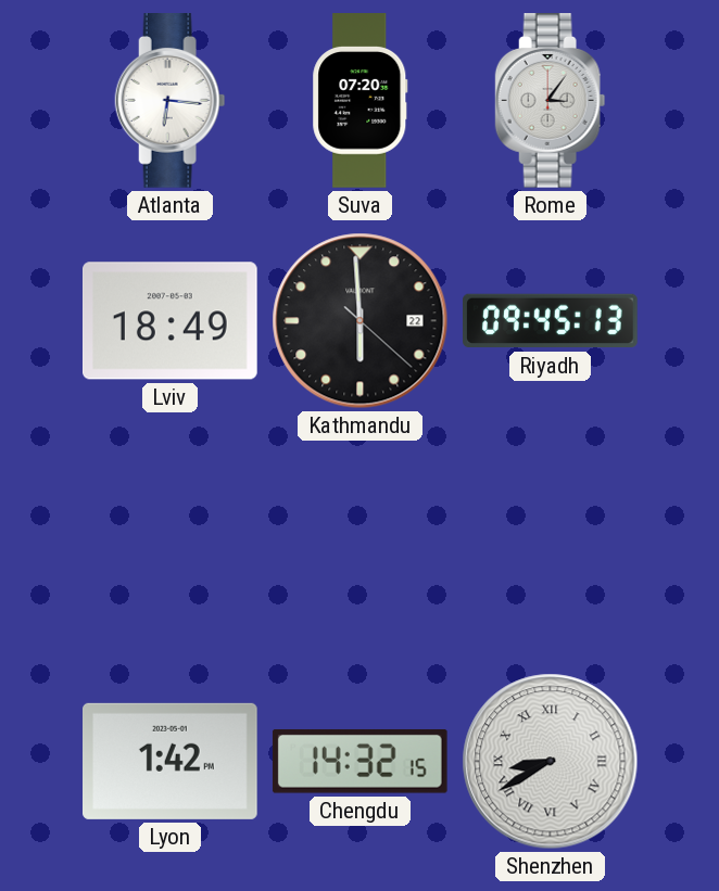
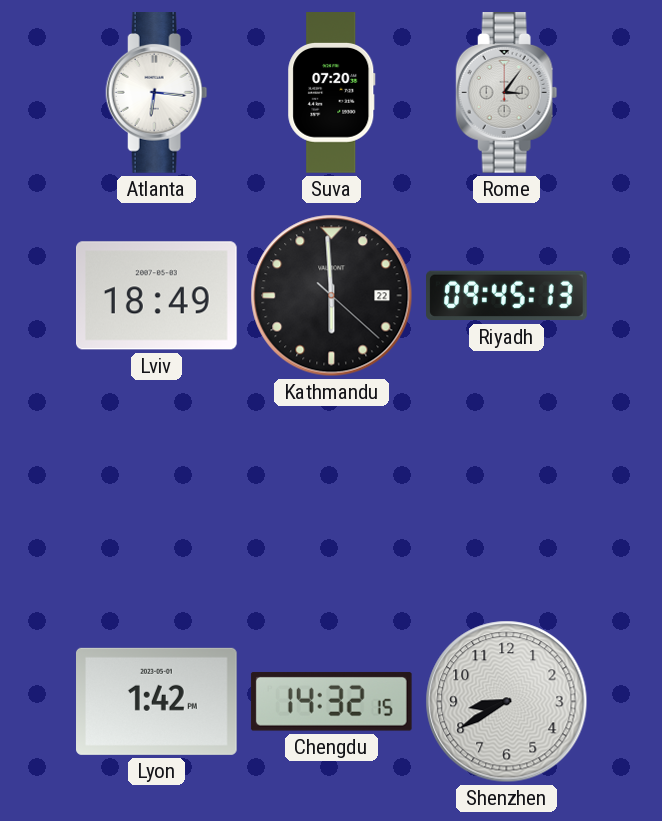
Shenzhen numerals: Roman -> Arabic (507, 702)
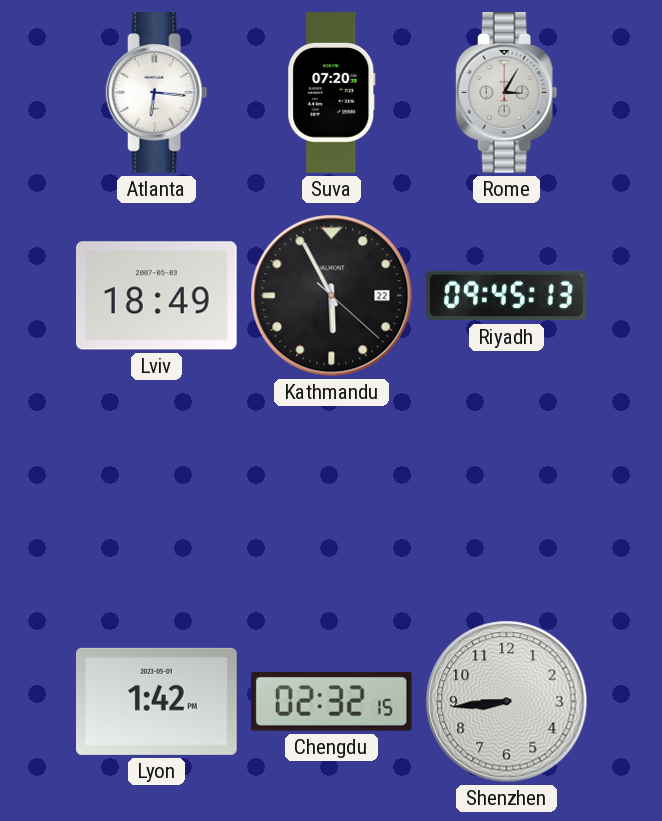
Rome: 3:06 -> 3:05 (507, 93)
Kathmandu: 5:59 -> 5:55 (332, 296)
Chengdu: 14:32 -> 02:32 (331, 701)
Shenzhen: 8:40 -> 8:44 (507, 702)
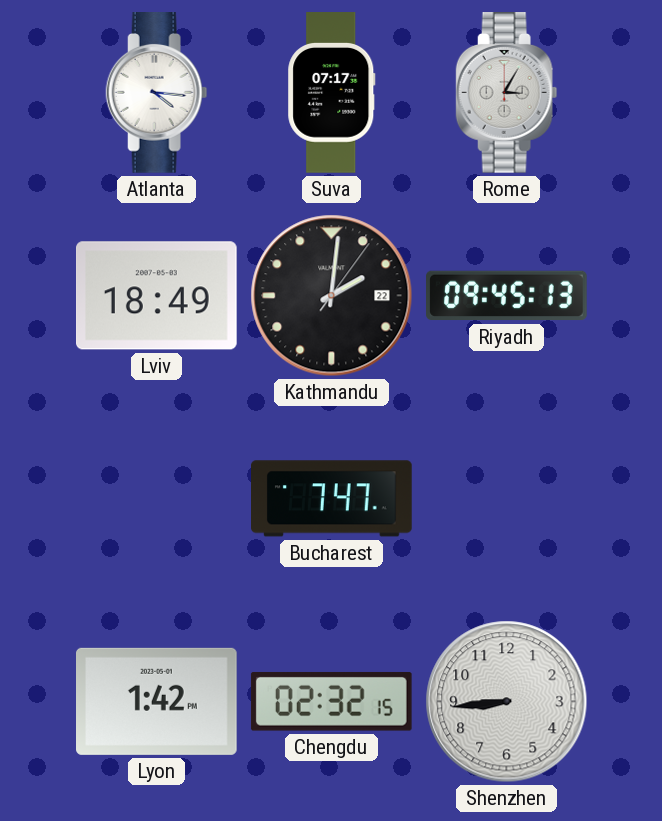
Atlanta: 6:16 -> 4:16 (157, 93)
Suva: 07:20 -> 07:17 (332, 93)
Kathmandu: 5:55 -> 2:01 (332, 296)
Bucharest: none -> 7:47 (332, 499)
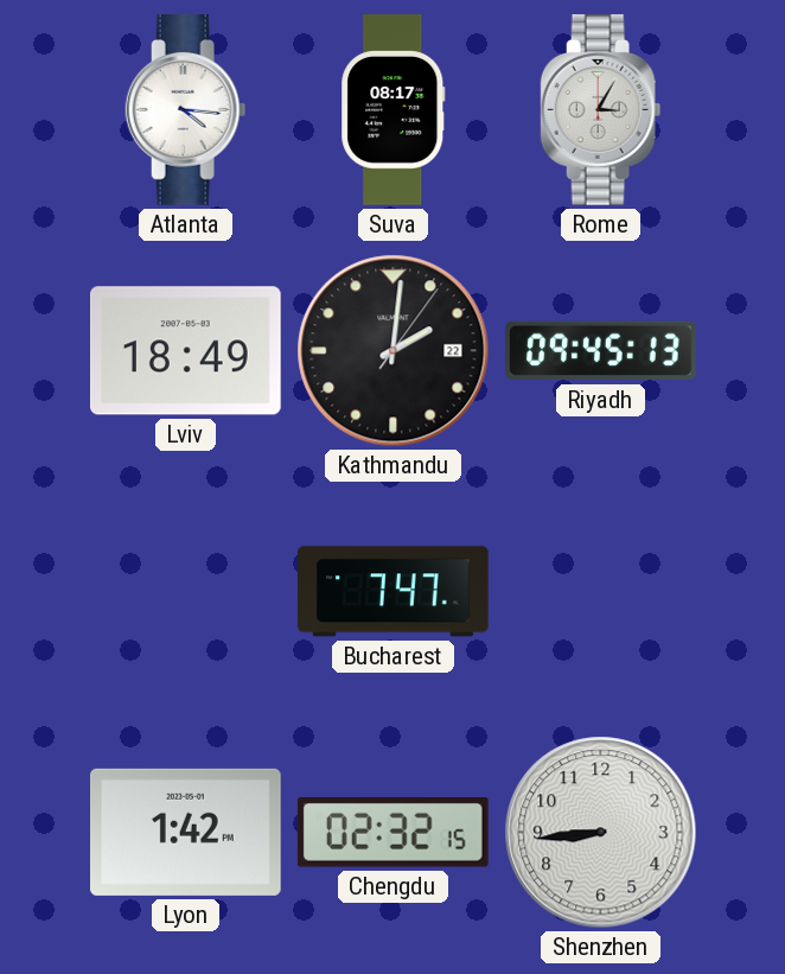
Suva: 07:17 -> 08:17 (394, 110)
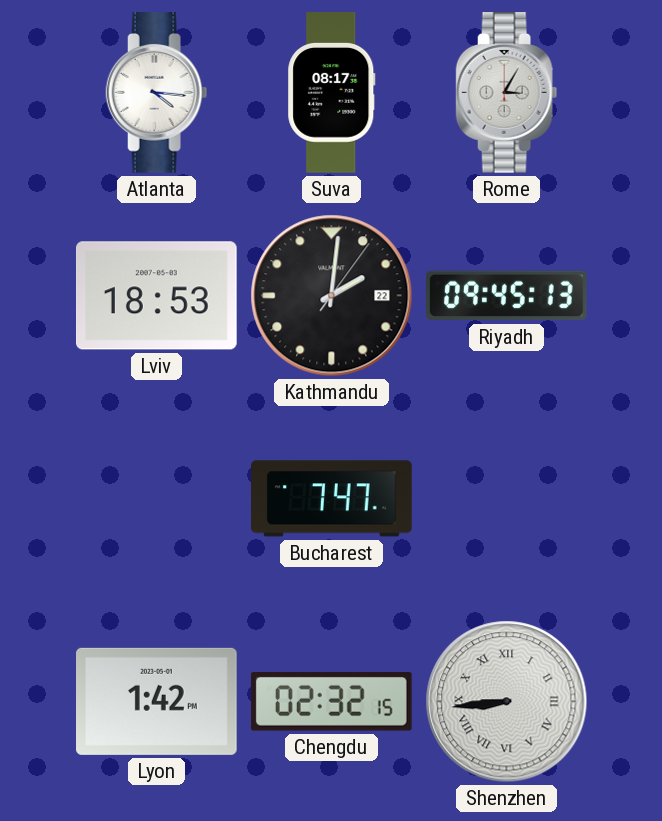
Lviv: 18:49 -> 18:53 (157, 296)
Shenzhen numerals: Arabic -> Roman (507, 702)
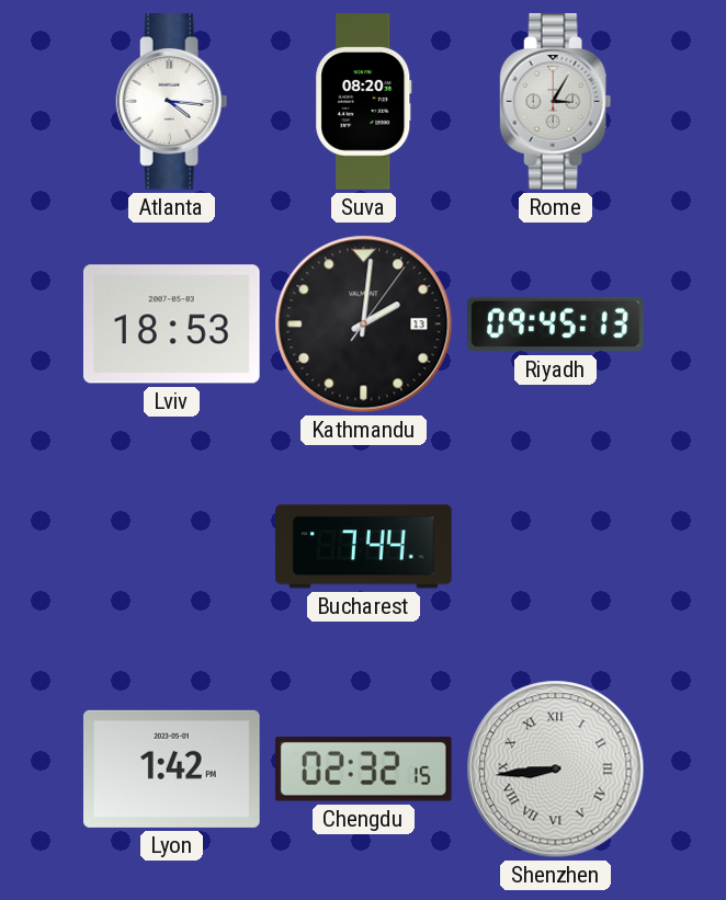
Suva: 08:17 -> 08:20 (364, 102)
Kathmandu date: 22 -> 13 (364, 324)
Bucharest: 7:47 -> 7:44 (364, 547)
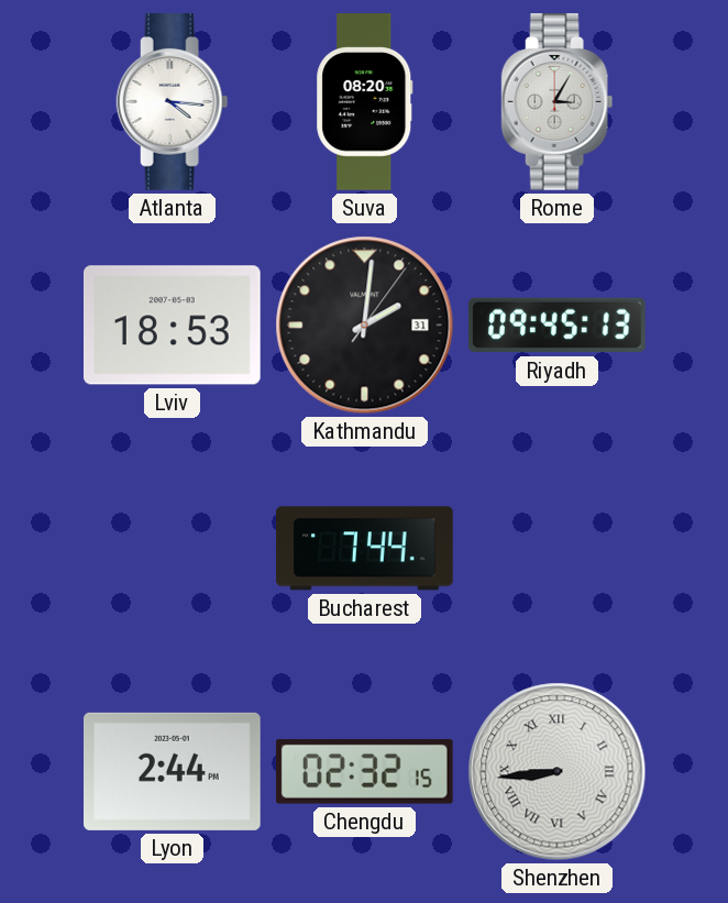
Kathmandu date: 13 -> 31 (365, 326)
Lyon: 1:42 -> 2:44 (173, 771)
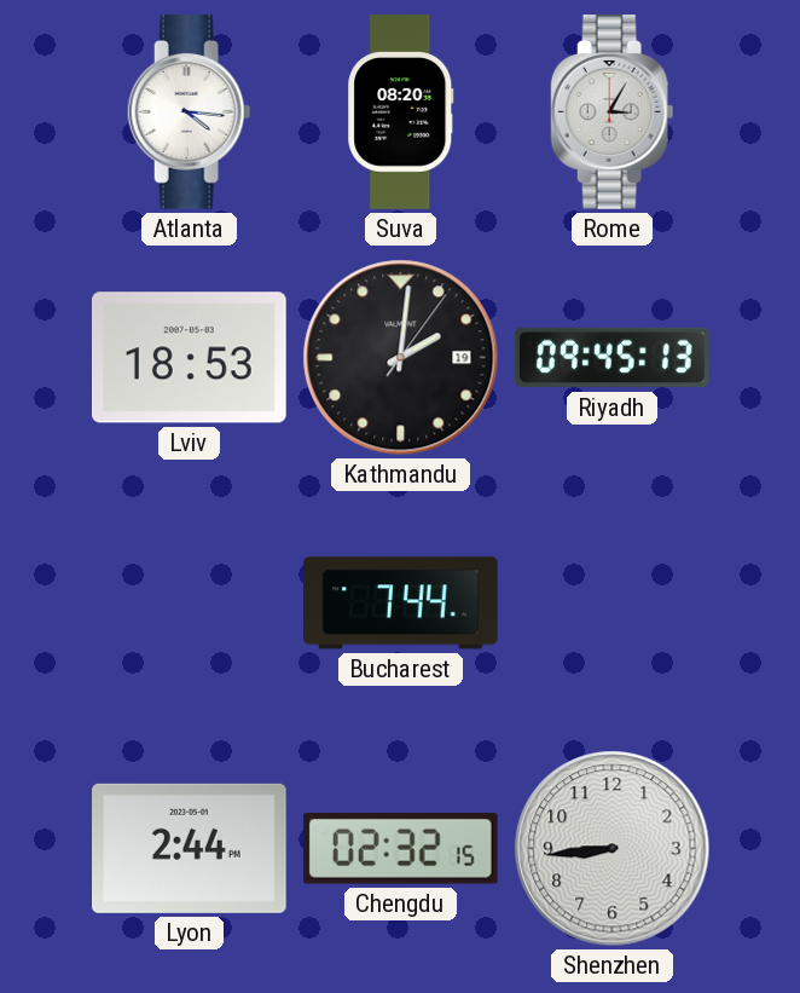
Kathmandu date: 31 -> 19 (401, 358)
Shenzhen numerals: Roman -> Arabic (613, 849)
